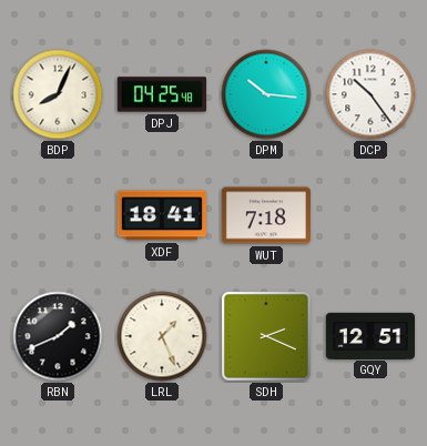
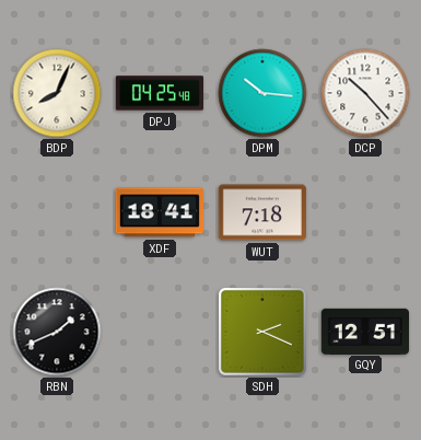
DCP: 10:24 -> 10:23 (365, 93)
LRL: 1:26 -> none (162, 336)
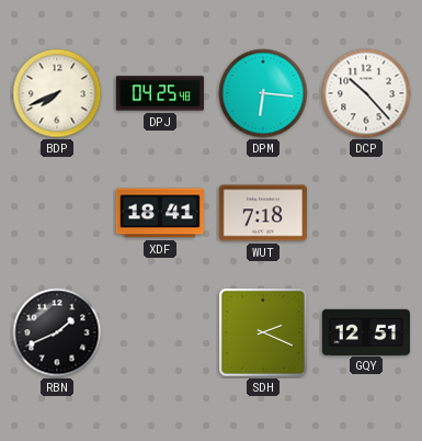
BDP: 8:04 -> 7:41 (57, 93)
DPM: 10:16 -> 6:16 (263, 93)
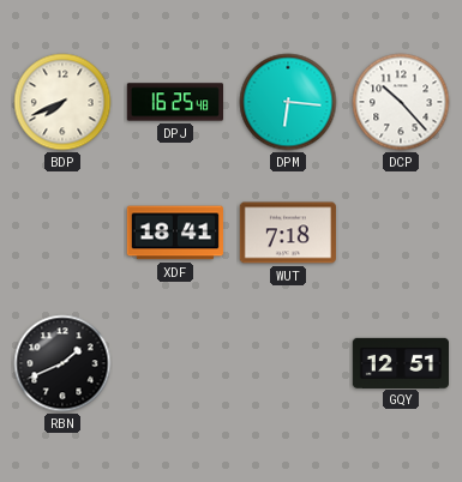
DPJ: 04:25 -> 16:25 (174, 102)
SDH: 2:19 -> none (264, 333)
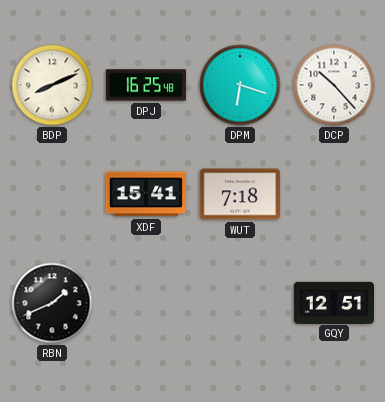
BDP: 7:41 -> 8:11 (52, 85)
DPM: 6:16 -> 6:18 (240, 85)
XDF: 18:41 -> 15:41 (146, 194)
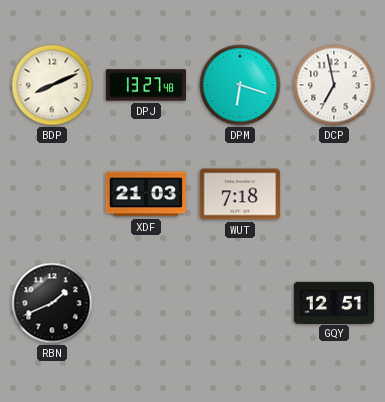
DPJ: 16:25 -> 13:27 (145, 85)
DCP: 10:23 -> 6:58 (334, 85)
XDF: 15:41 -> 21:03 (146, 194)
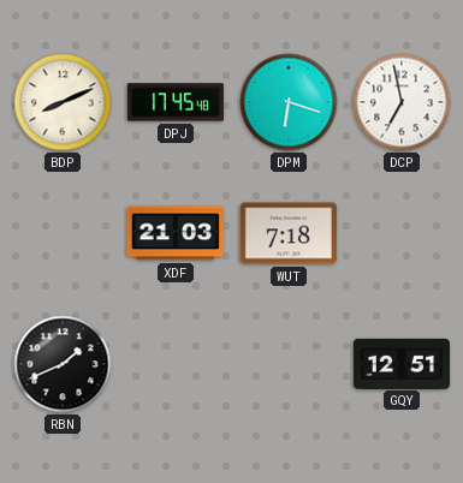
DPJ: 13:27 -> 17:45 (174, 102)
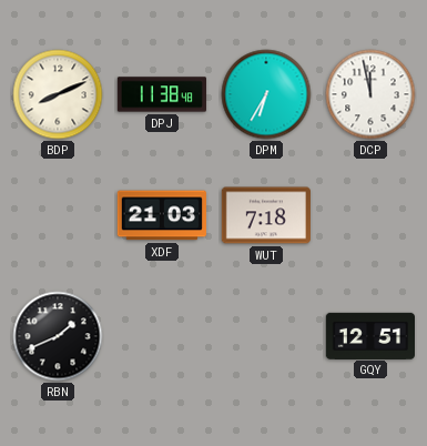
DPJ: 17:45 -> 11:38 (161, 94)
DPM: 6:18 -> 6:35 (266, 94)
DCP: 6:58 -> 11:58 (370, 94)
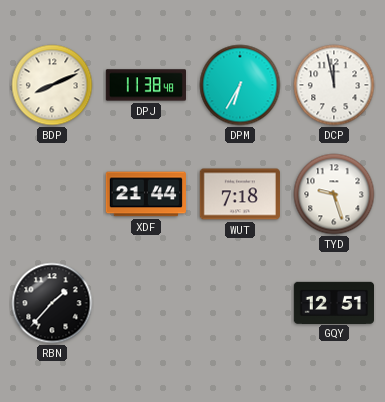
XDF: 21:03 -> 21:44 (146, 194)
TYD: none -> 9:27 (334, 194)
RBN: 1:41 -> 1:37 (52, 303)
